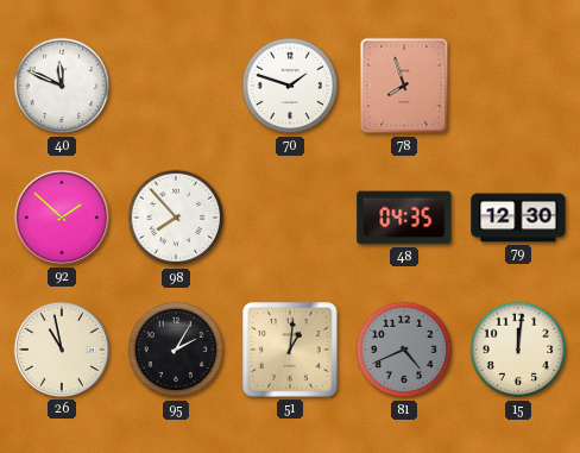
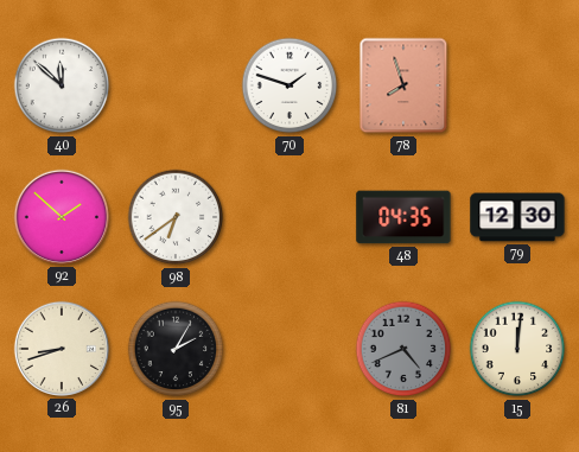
40: 11:49 -> 11:52 (62, 85)
98: 7:53 -> 6:39 (176, 217)
26: 10:58 -> 8:42 (62, 349)
51: 1:01 -> none (290, 350)
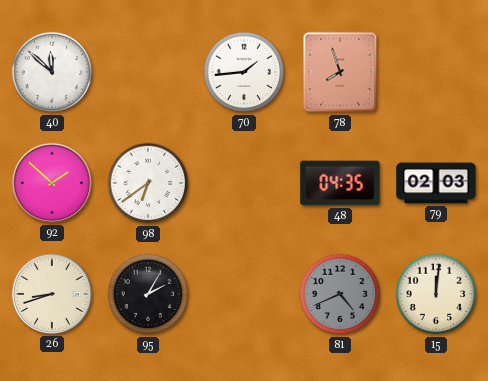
70: 1:48 -> 1:44 (244, 72)
79: 12:30 -> 02:03 (436, 183)
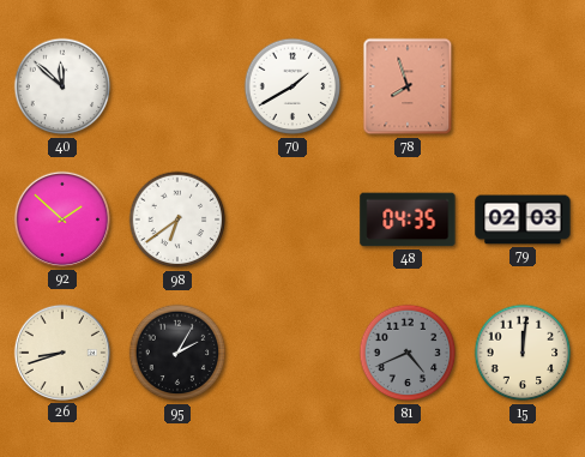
70: 1:44 -> 1:40 (292, 86)
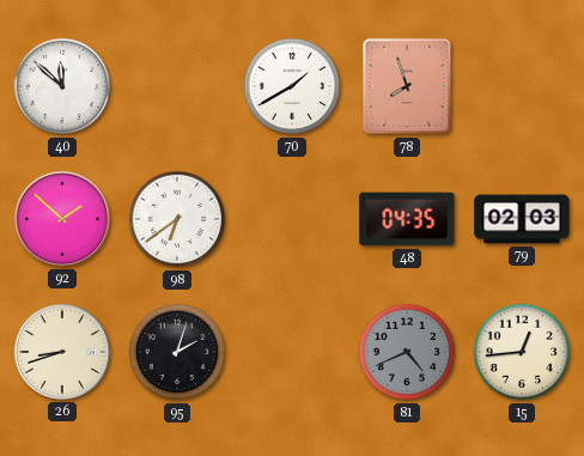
95: 2:05 -> 2:03 (177, 352)
15: 12:01 -> 12:44 (522, 352)
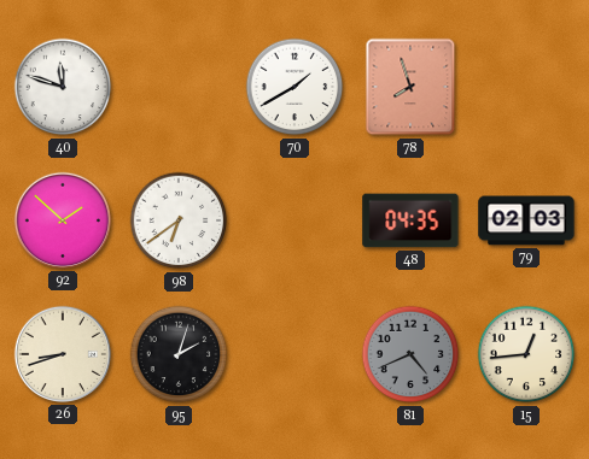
40: 11:52 -> 11:48 (63, 87)
